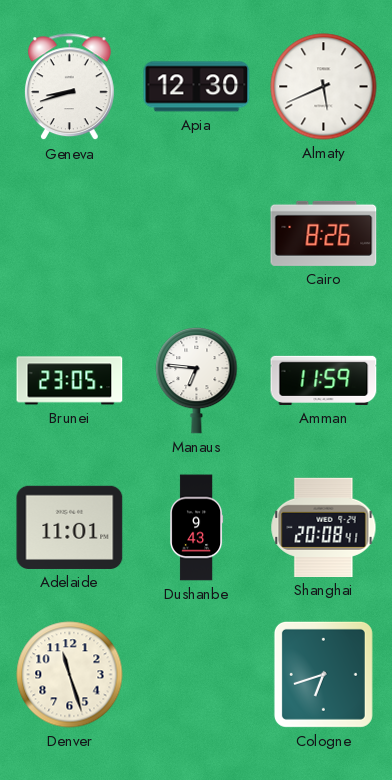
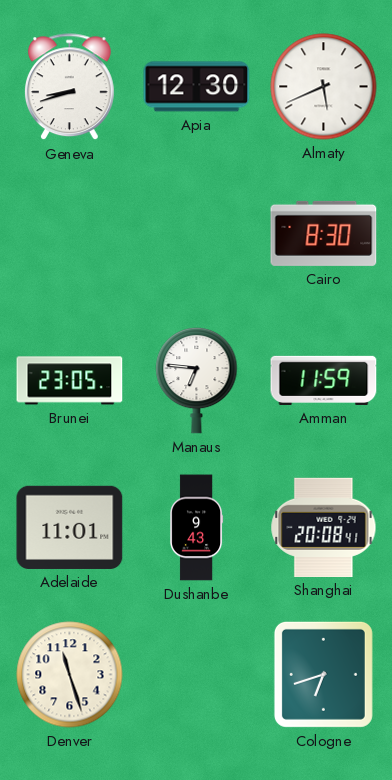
Cairo: 8:26 -> 8:30 (324, 233)
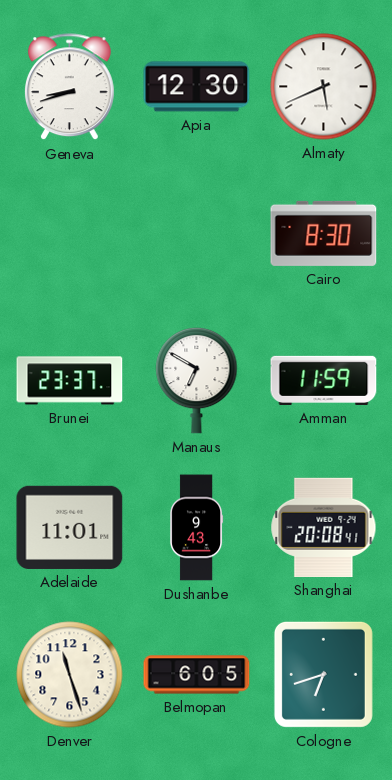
Brunei: 23:05 -> 23:37 (70, 381)
Manaus: 6:46 -> 6:50 (197, 380)
Belmopan: none -> 6:05 (197, 675)
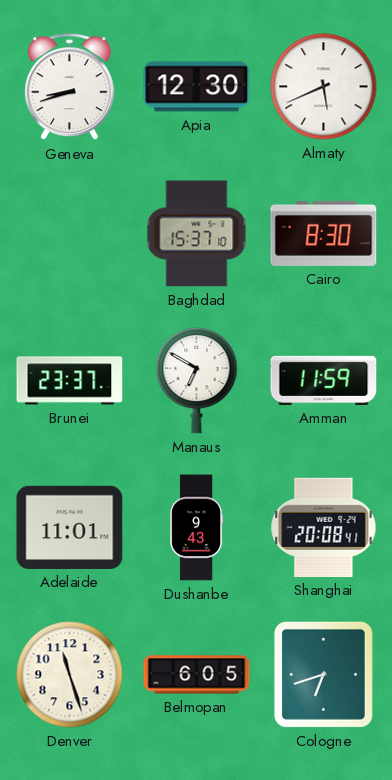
Baghdad: none -> 15:37 (197, 234)
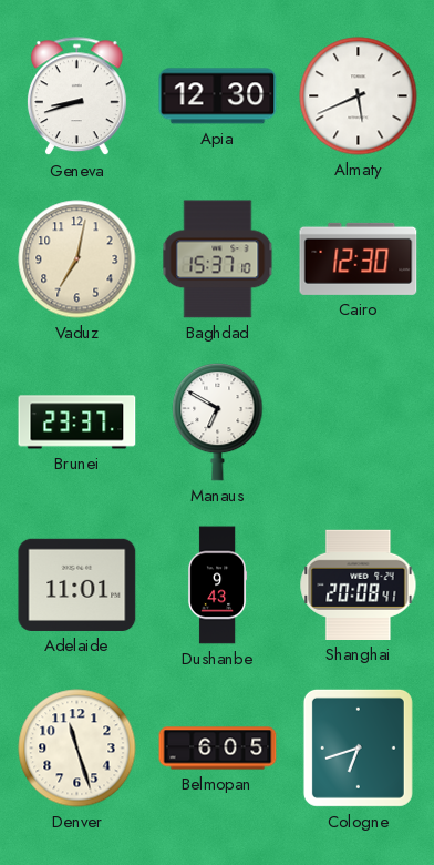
Vaduz: none -> 7:02 (77, 259)
Cairo: 8:30 -> 12:30 (359, 258)
Amman: 11:59 -> none (324, 380)
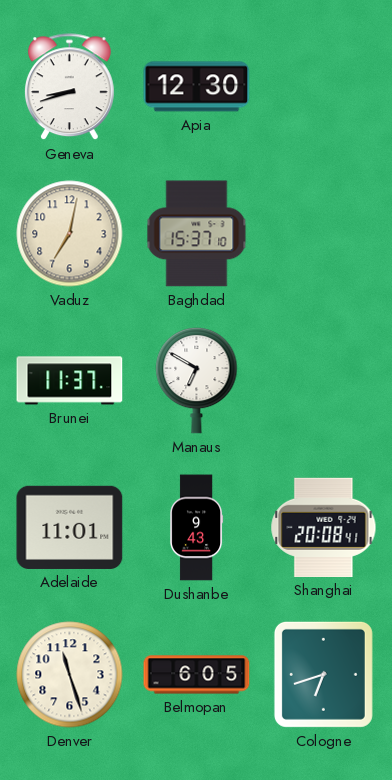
Almaty: 5:41 -> none (359, 96)
Cairo: 12:30 -> none (359, 258)
Brunei: 23:37 -> 11:37 (70, 381)
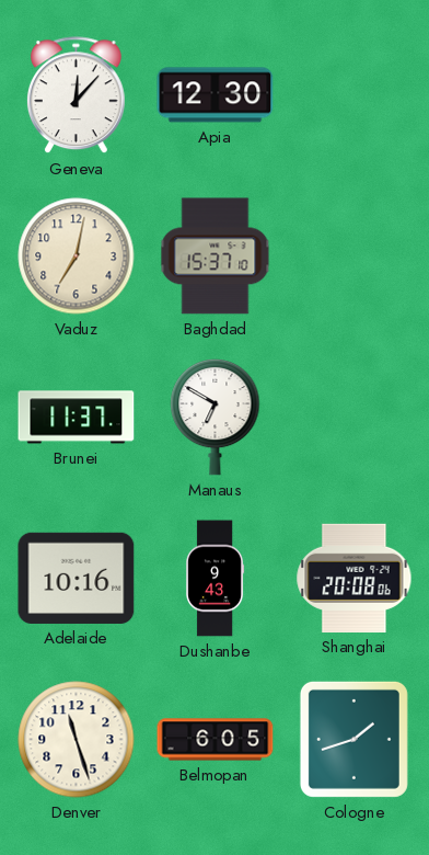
Geneva: 8:42 -> 12:07 (76, 95)
Adelaide: 11:01 -> 10:16 (77, 578)
Shanghai: 20:08:41 -> 20:08:06 (355, 578)
Cologne: 6:42 -> 1:42 (353, 739)
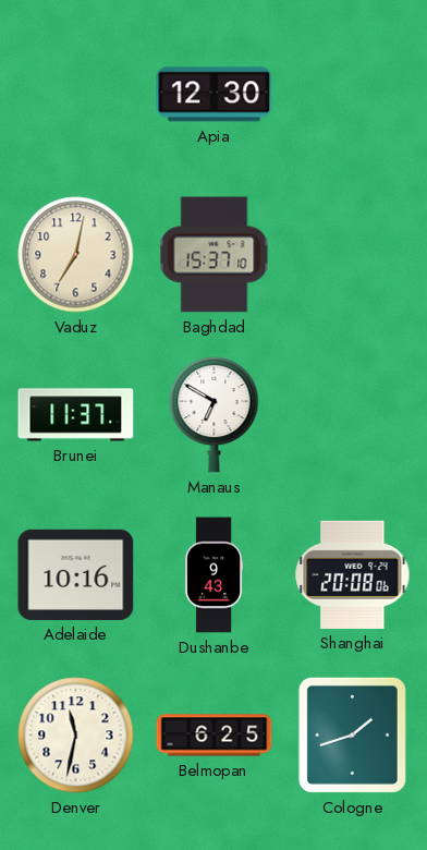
Geneva: 12:07 -> none (76, 95)
Denver: 11:27 -> 11:32 (76, 736)
Belmopan: 6:05 -> 6:25 (215, 736)
